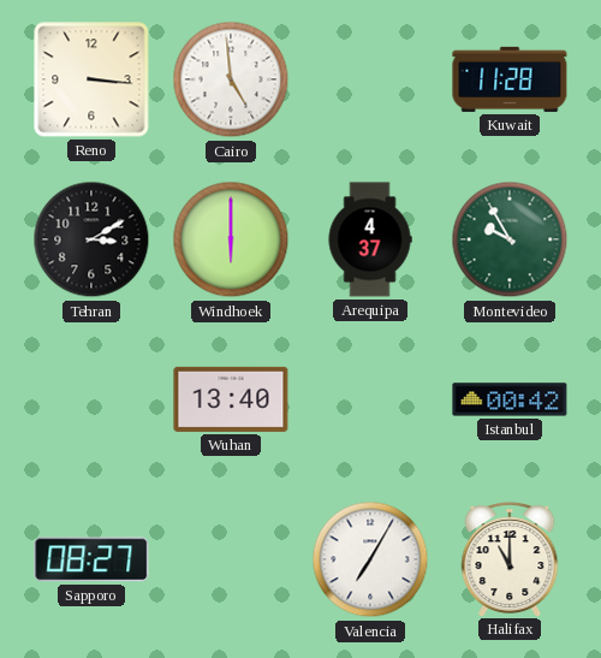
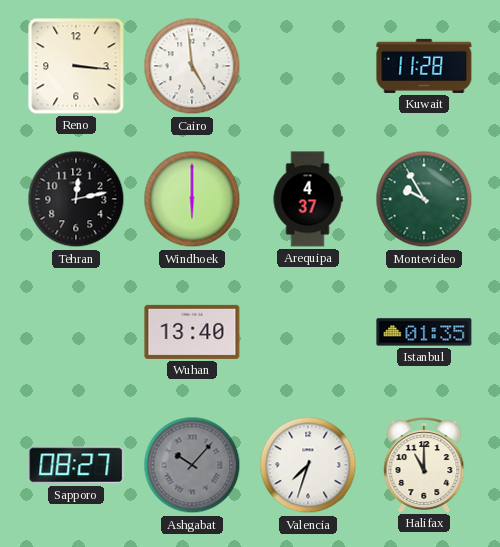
Tehran: 3:10 -> 12:13 (76, 199)
Istanbul: 00:42 -> 01:35 (424, 332)
Ashgabat: none -> 10:07 (192, 465)
Valencia: 7:05 -> 7:33 (308, 465)
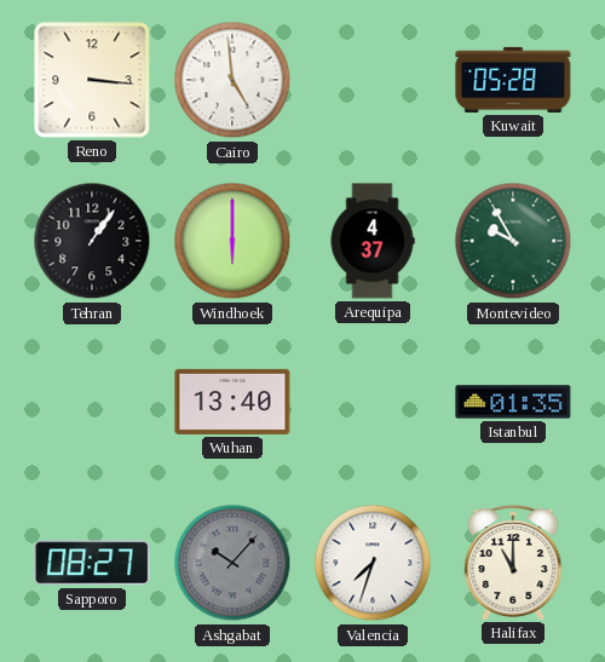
Kuwait: 11:28 -> 05:28 (513, 80)
Tehran: 12:13 -> 1:06 (92, 241)
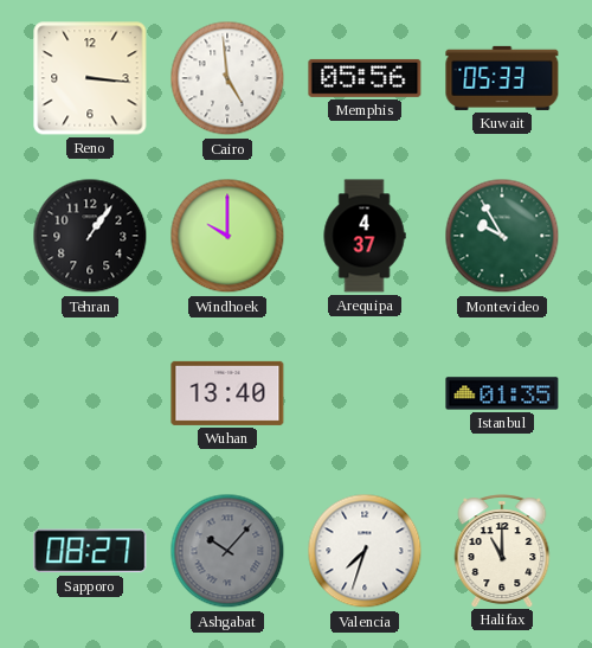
Memphis: none -> 05:56 (365, 78)
Kuwait: 05:28 -> 05:33 (502, 78)
Windhoek: 6:00 -> 10:00 (227, 236)
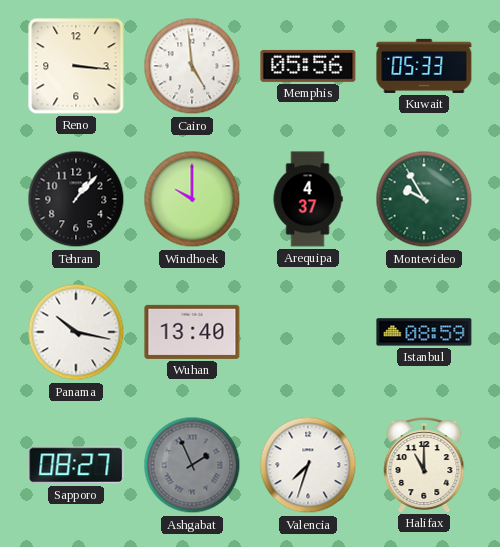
Tehran: 1:06 -> 1:07 (76, 199)
Panama: none -> 10:17 (76, 332)
Istanbul: 01:35 -> 08:59 (424, 332)
Ashgabat: 10:07 -> 1:56 (192, 465)
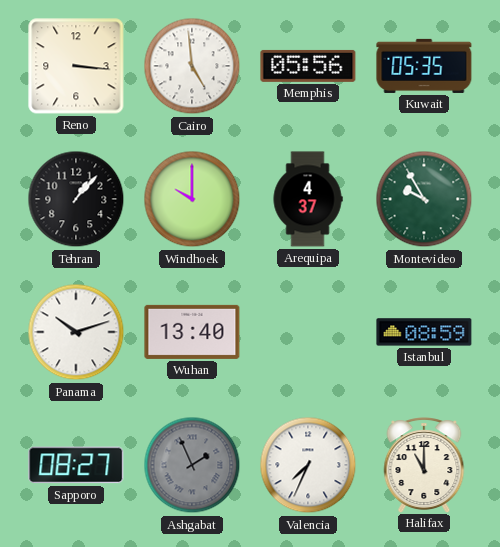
Kuwait: 05:33 -> 05:35 (424, 66)
Panama: 10:17 -> 10:12 (76, 332)
Valencia: 7:33 -> 7:34 (308, 465)
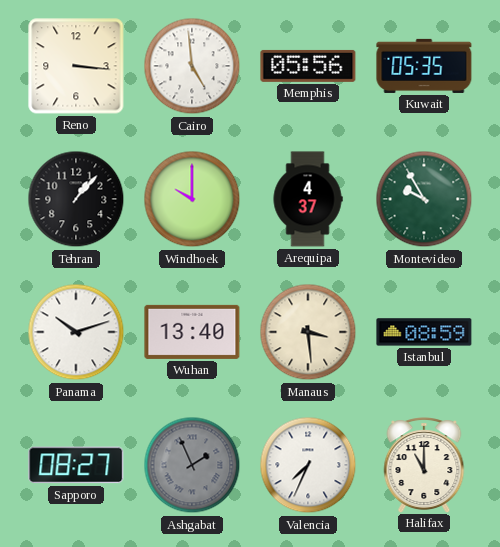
Manaus: none -> 3:29 (308, 332)
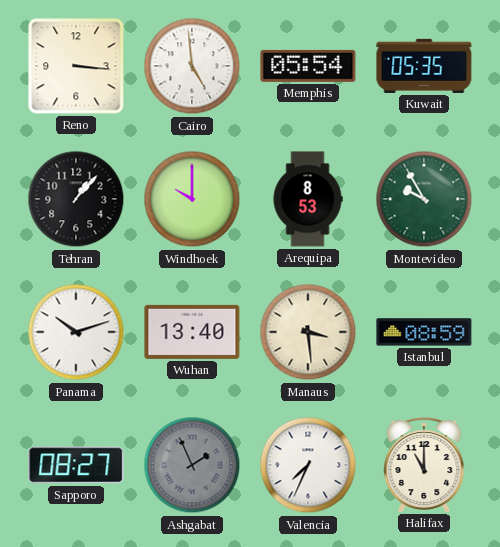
Memphis: 05:56 -> 05:54 (308, 66)
Arequipa: 4:37 -> 8:53 (308, 199)
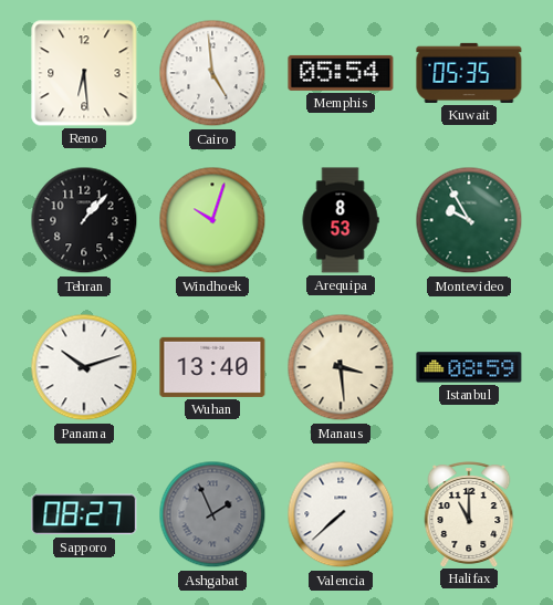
Reno: 3:16 -> 6:29 (84, 73)
Windhoek: 10:00 -> 10:03 (212, 220)
Valencia: 7:34 -> 7:38 (341, 514)
